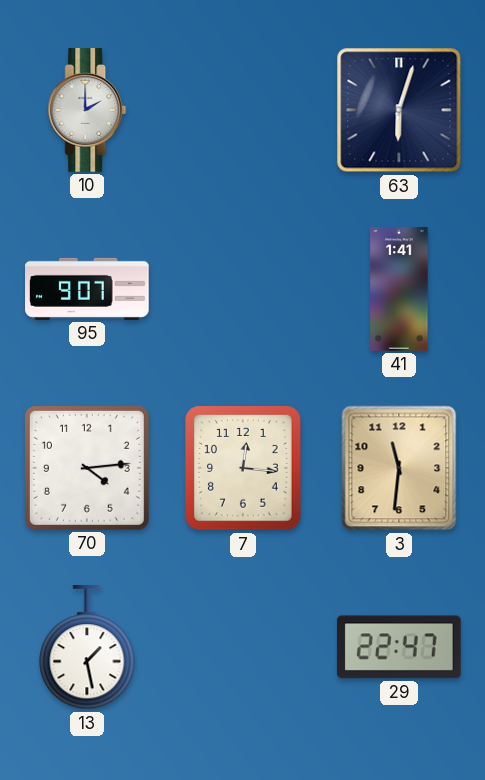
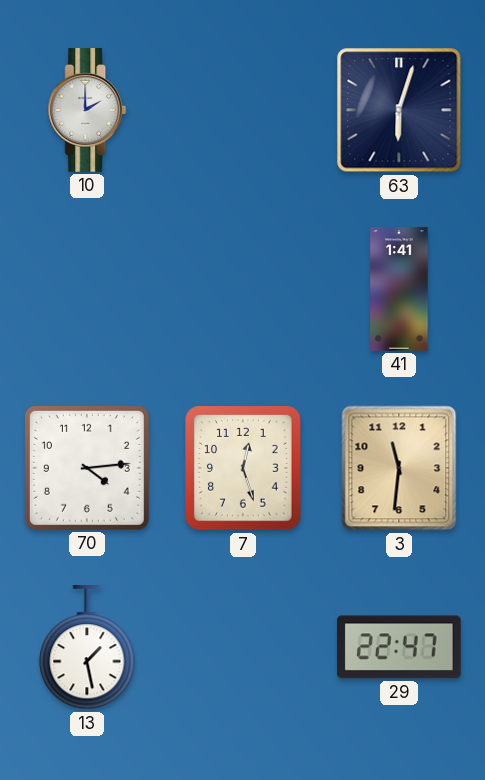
95: 9:07 -> none (87, 289)
7: 12:16 -> 12:27 (243, 468)
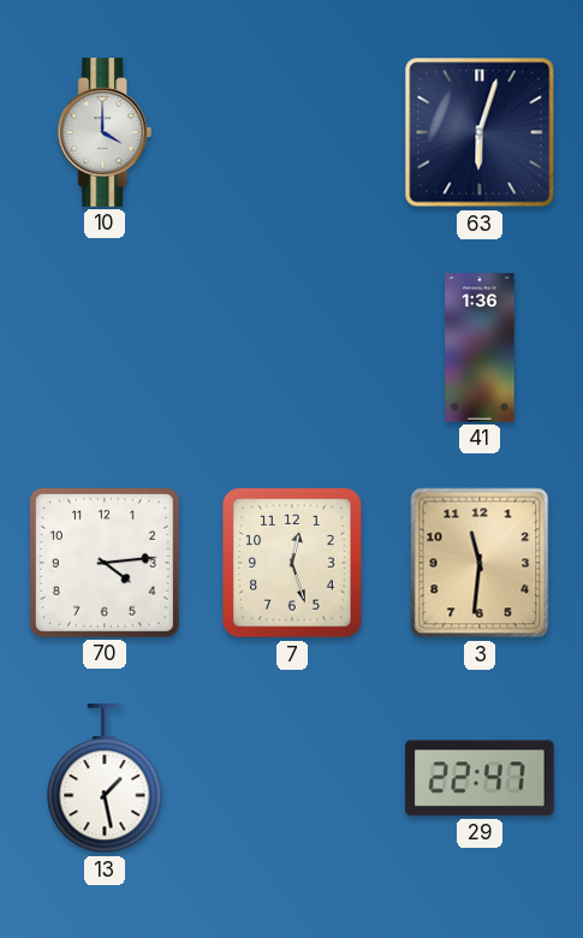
10: 2:00 -> 4:00 (105, 132)
41: 1:41 -> 1:36 (480, 348)
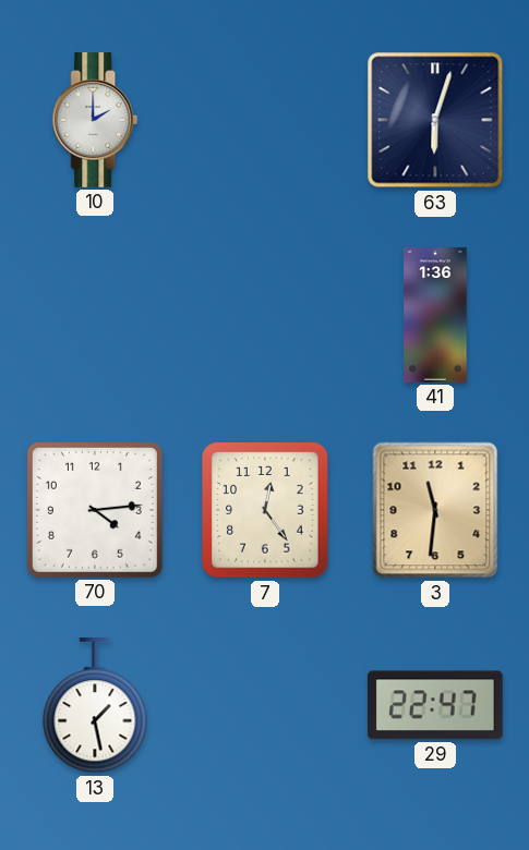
10: 4:00 -> 2:00 (95, 120)
7: 12:27 -> 12:24 (265, 510)
